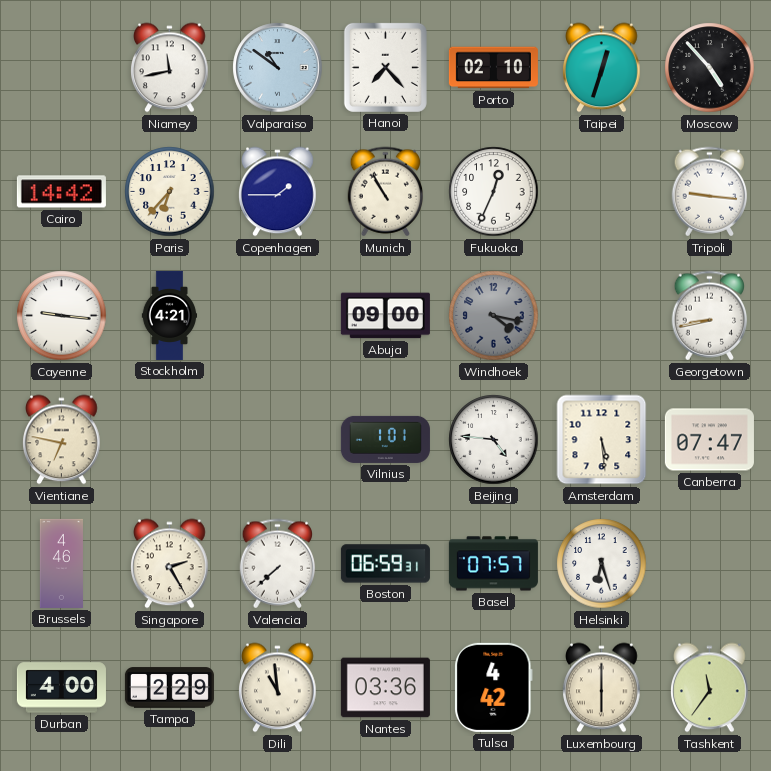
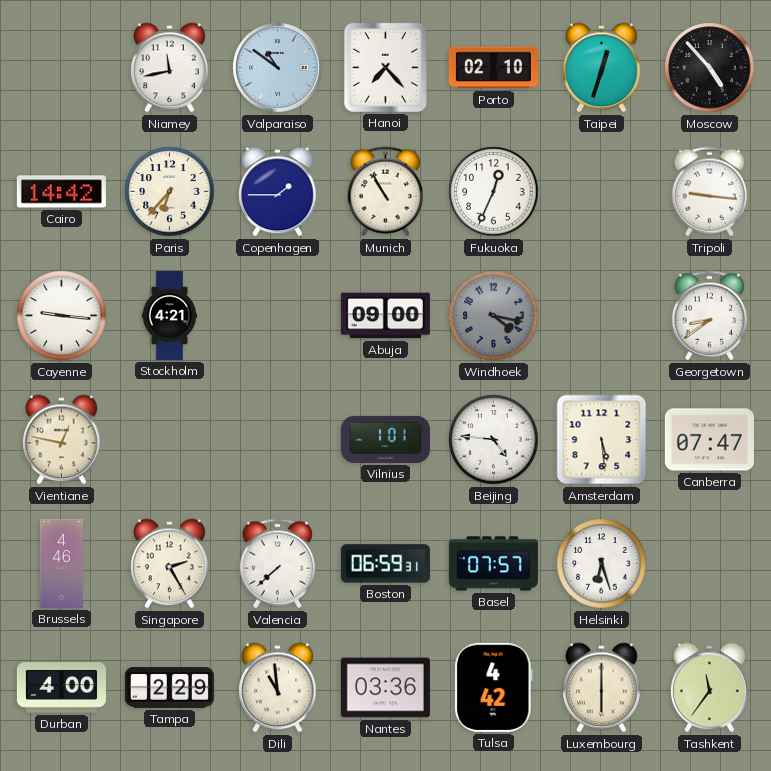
Georgetown: 8:43 -> 8:39 (710, 316)
Vientiane: 6:47 -> 12:47 (62, 440)
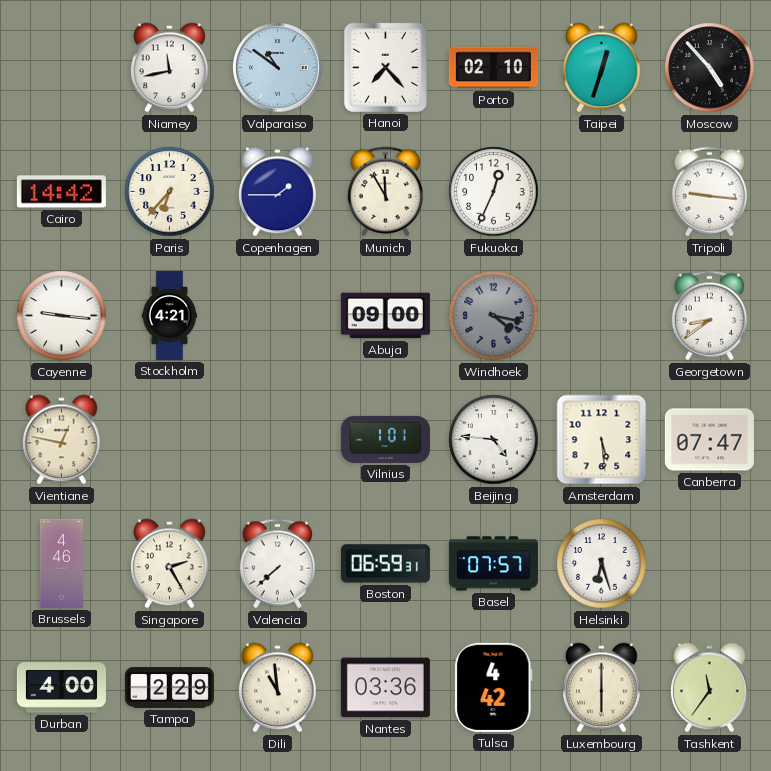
Munich: 10:55 -> 11:55 (386, 192)
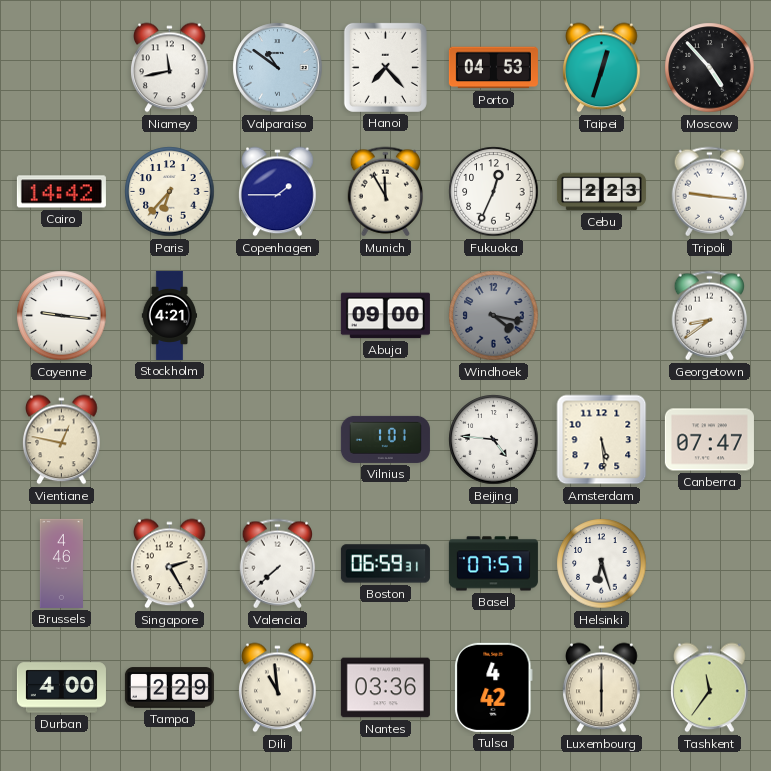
Porto: 02:10 -> 04:53 (493, 68)
Cebu: none -> 2:23 (601, 192)
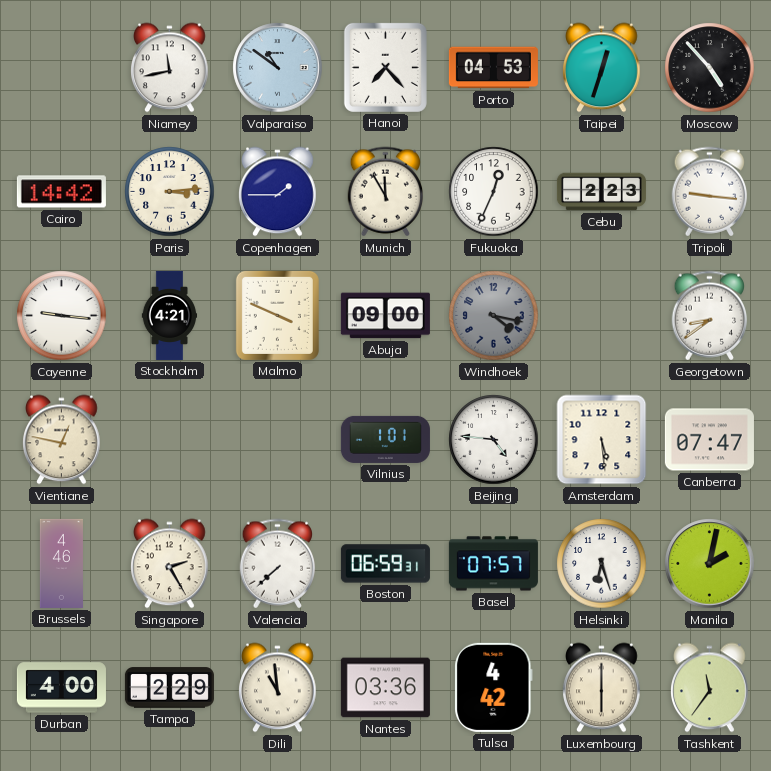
Paris: 6:37 -> 3:14 (170, 192)
Malmo: none -> 3:49 (277, 315)
Manila: none -> 2:02 (710, 564)
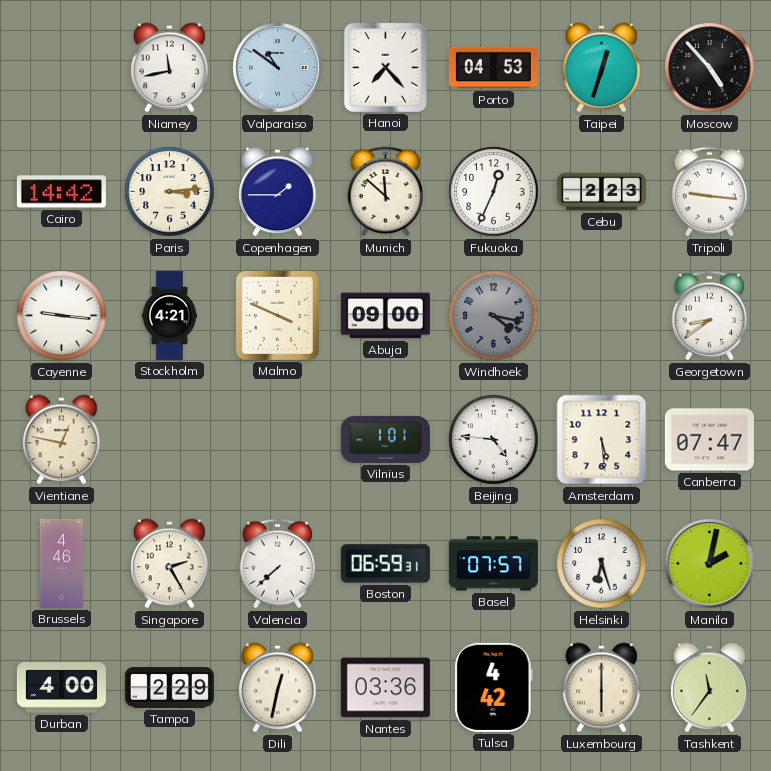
Munich: 11:55 -> 11:52 (386, 192)
Dili: 10:59 -> 12:32 (278, 688)
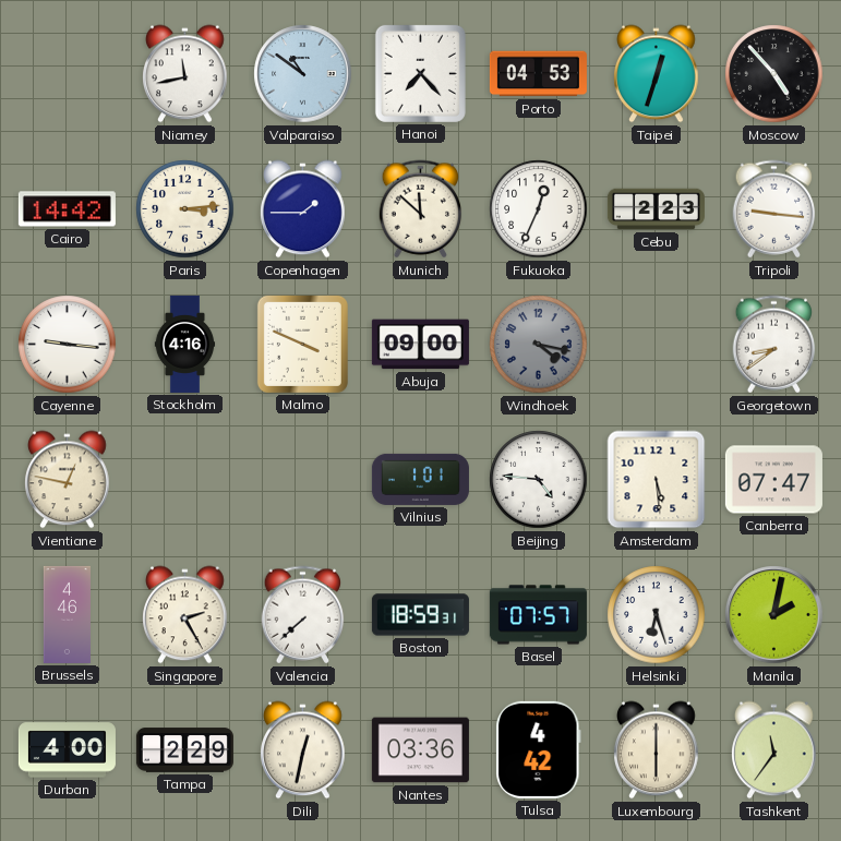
Stockholm: 4:21 -> 4:16 (185, 344)
Boston: 06:59 -> 18:59 (420, 615)
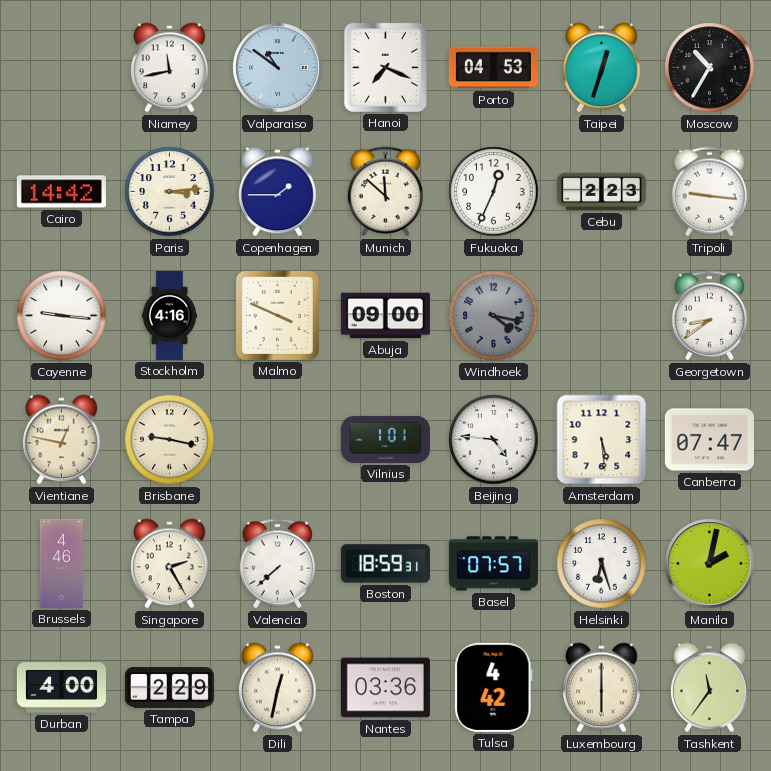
Hanoi: 7:23 -> 7:19 (385, 67)
Moscow: 4:53 -> 10:35 (710, 68)
Brisbane: none -> 9:17 (170, 440)
